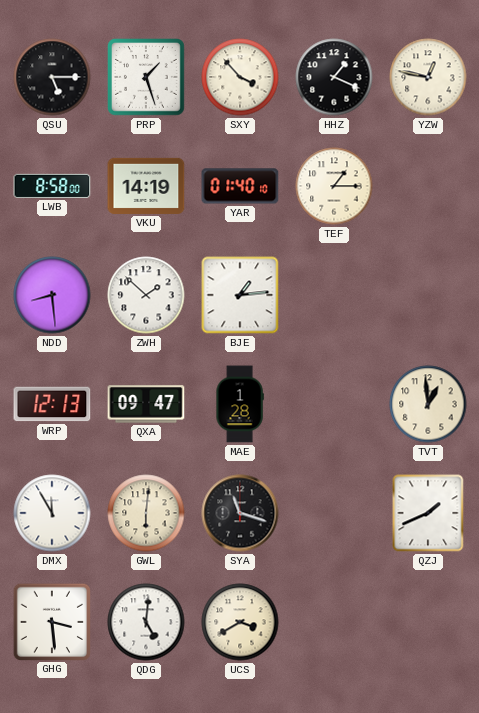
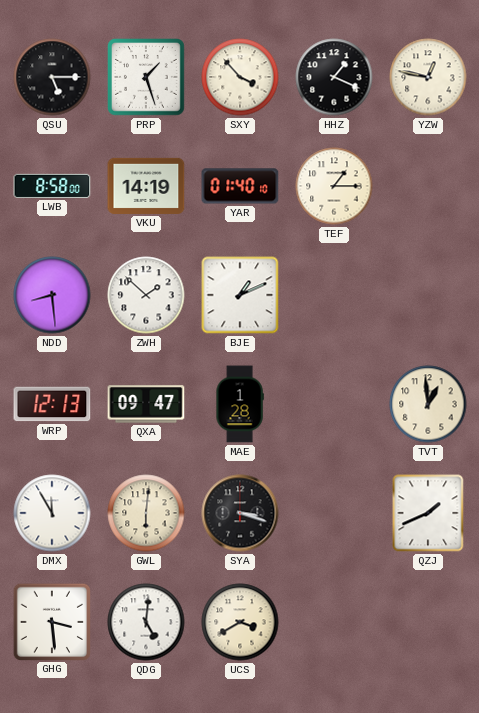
BJE: 1:14 -> 1:11 (240, 295)
SYA: 11:18 -> 3:18 (240, 513)
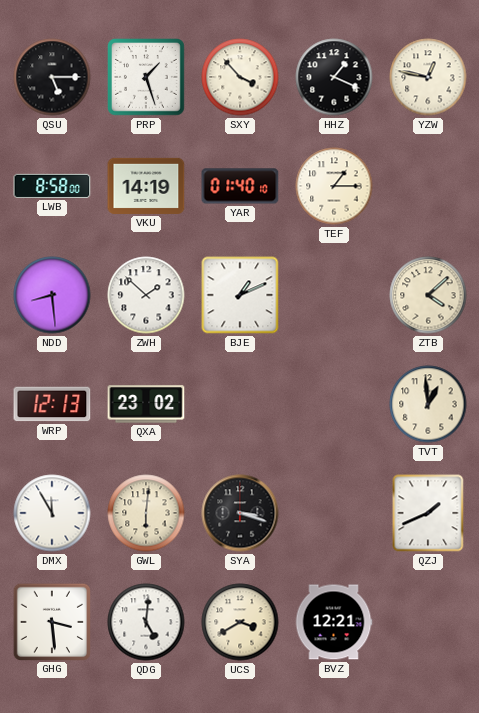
ZTB: none -> 4:08 (428, 295)
QXA: 09:47 -> 23:02 (146, 404)
MAE: 1:28 -> none (240, 404)
BVZ: none -> 12:21 (334, 622)
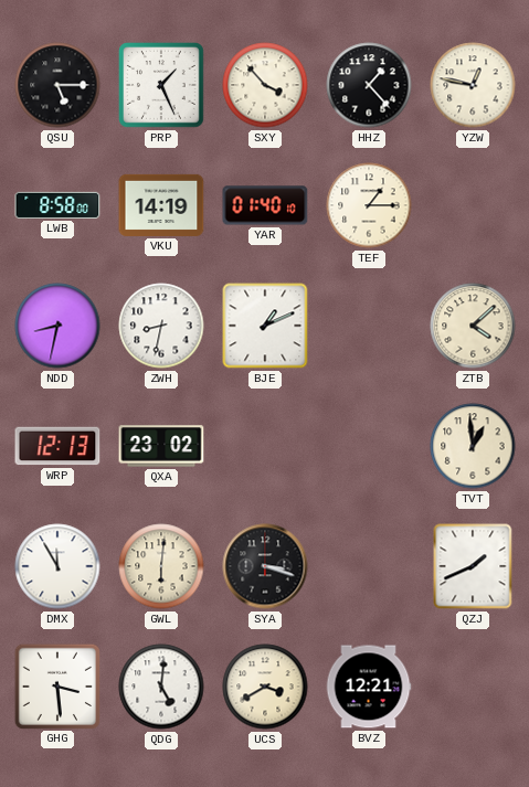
PRP: 1:27 -> 1:26 (162, 86)
HHZ: 1:19 -> 1:23 (369, 85)
NDD: 8:29 -> 8:32 (57, 326)
ZWH: 1:52 -> 8:32 (161, 326)
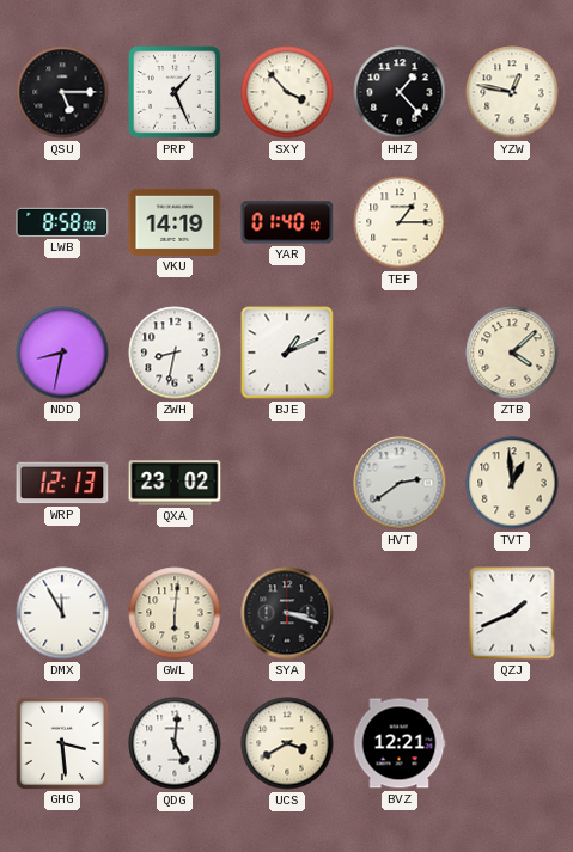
HVT: none -> 2:39 (400, 483)
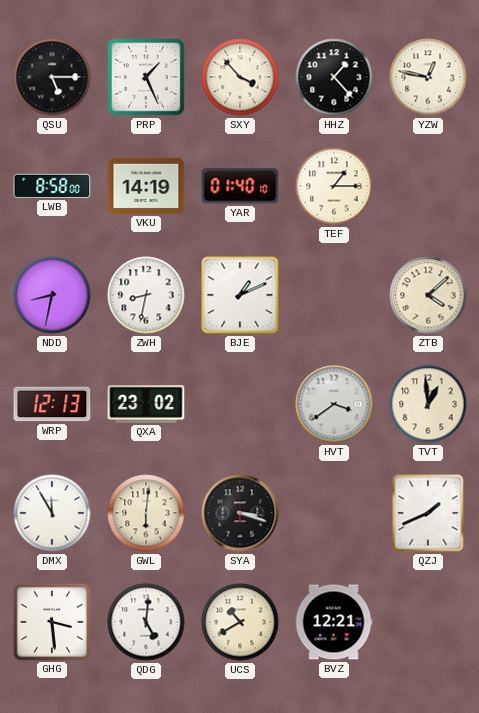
HVT: 2:39 -> 3:39 (334, 404)
UCS: 3:40 -> 10:40 (240, 622)
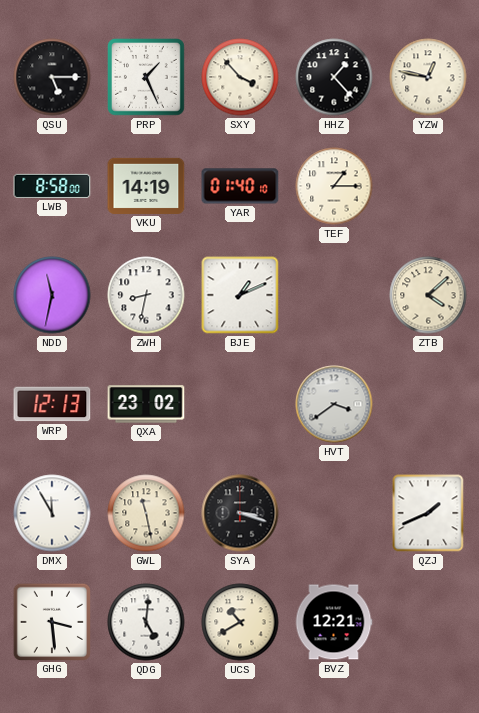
NDD: 8:32 -> 11:32 (52, 295)
TVT: 12:59 -> none (428, 404)
GWL: 6:01 -> 11:28 (146, 513)
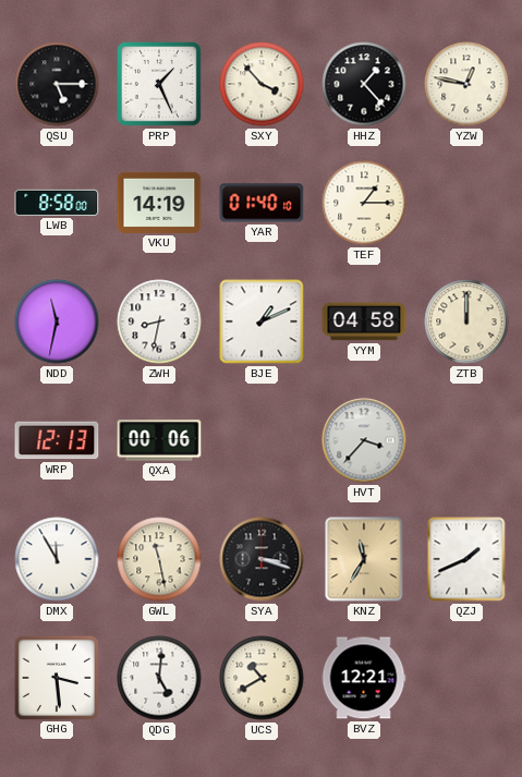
YYM: none -> 04:58 (364, 321)
ZTB: 4:08 -> 12:00 (466, 321)
QXA: 23:02 -> 00:06 (159, 440)
HVT: 3:39 -> 3:37 (364, 440)
KNZ: none -> 11:35 (364, 559)
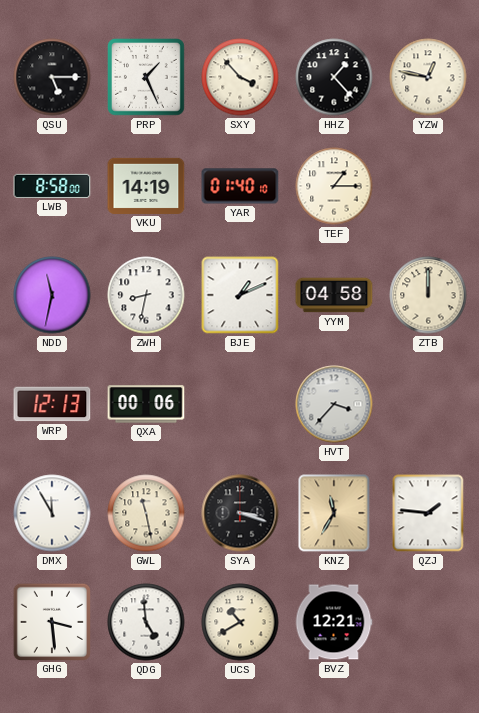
QZJ: 1:41 -> 1:46 (428, 513)
QDG: 5:01 -> 4:59 (146, 622)
